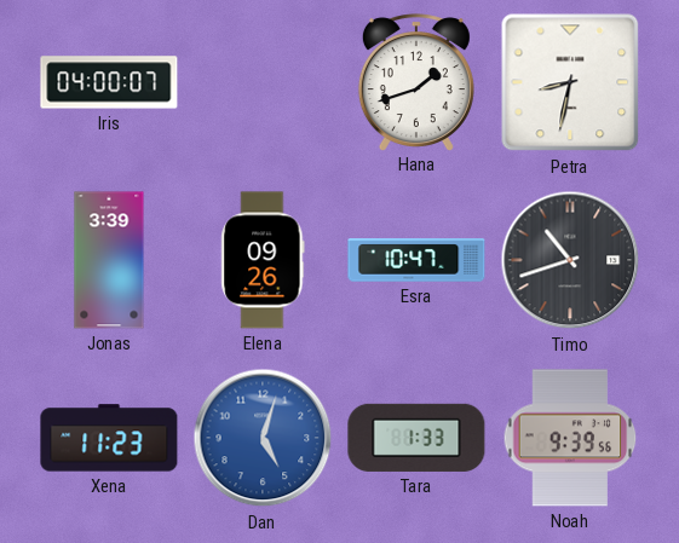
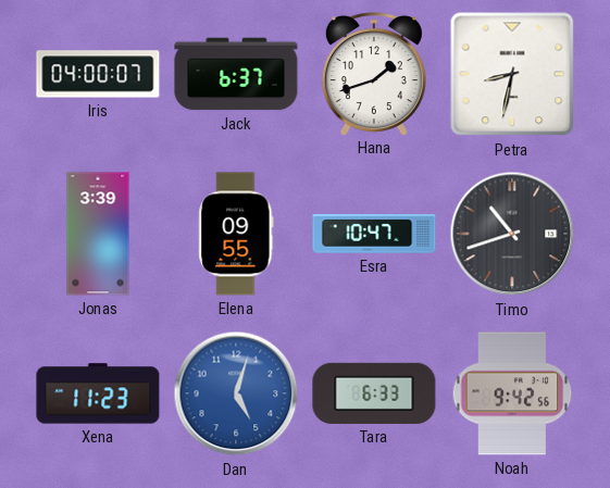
Jack: none -> 6:37 (236, 74)
Elena: 09:26 -> 09:55 (236, 234)
Tara: 1:33 -> 6:33 (374, 393)
Noah: 9:39 -> 9:42 (512, 393)
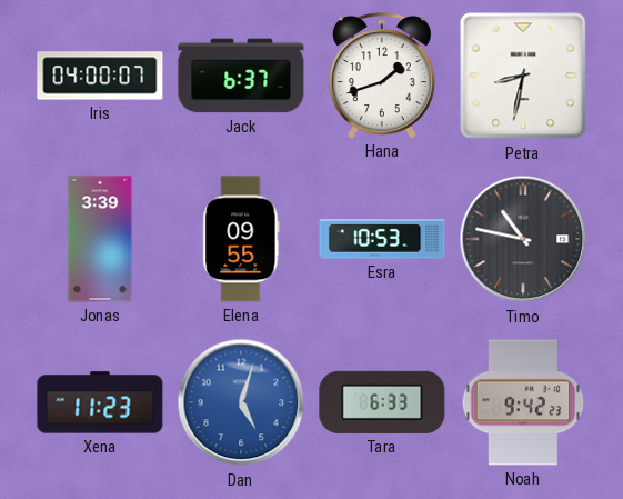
Esra: 10:47 -> 10:53 (382, 239)
Timo: 10:42 -> 10:47 (523, 239)
Noah: 9:42:56 -> 9:42:23 (523, 402)
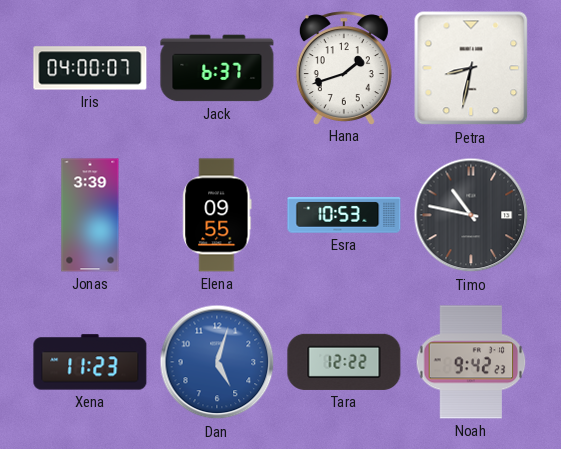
Tara: 6:33 -> 12:22 (344, 362)
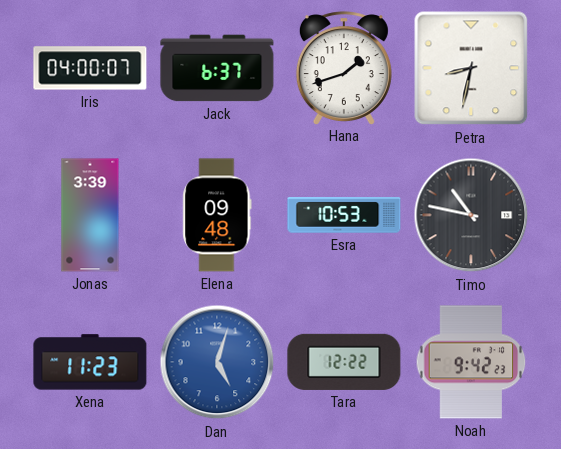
Elena: 09:55 -> 09:48 (217, 215)
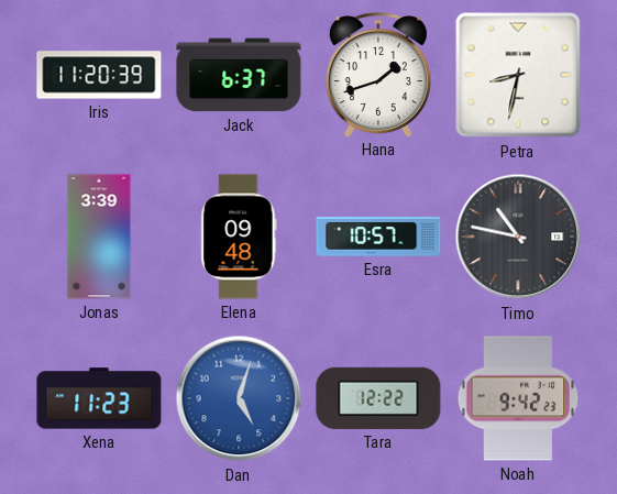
Iris: 04:00 -> 11:20 (99, 75)
Esra: 10:53 -> 10:57 (378, 237)
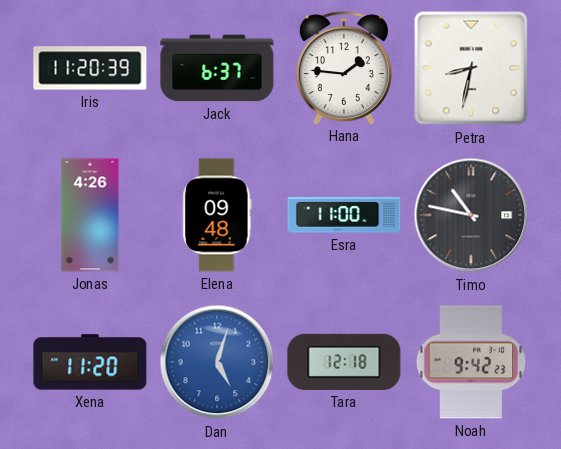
Hana: 1:42 -> 1:46 (344, 68)
Jonas: 3:39 -> 4:26 (90, 215)
Esra: 10:57 -> 11:00 (344, 215)
Xena: 11:23 -> 11:20 (90, 362)
Tara: 12:22 -> 12:18 (344, 362)
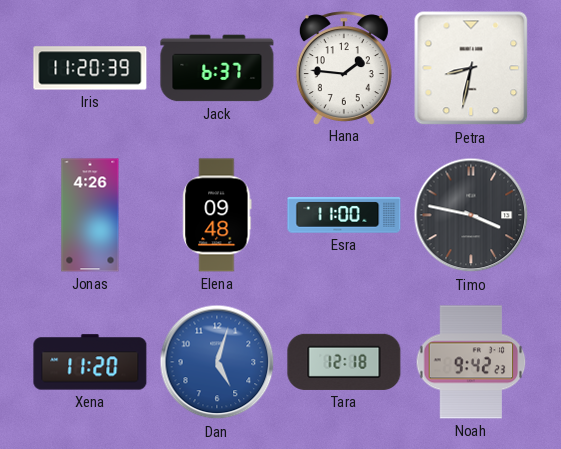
Timo: 10:47 -> 3:47 (471, 215)
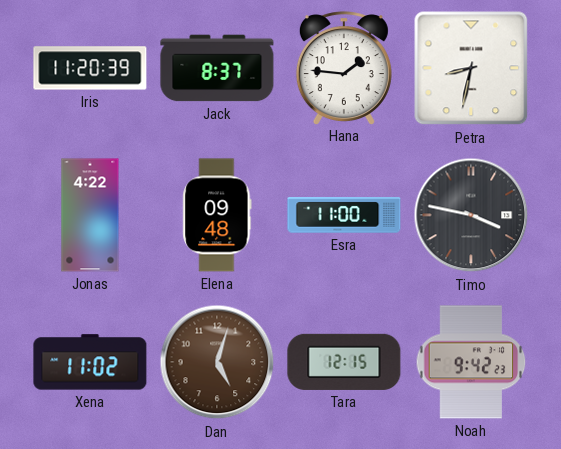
Jack: 6:37 -> 8:37 (217, 68)
Jonas: 4:26 -> 4:22 (90, 215)
Xena: 11:20 -> 11:02 (90, 362)
Dan dial: blue -> brown (217, 362)
Tara: 12:18 -> 12:15 (344, 362)
